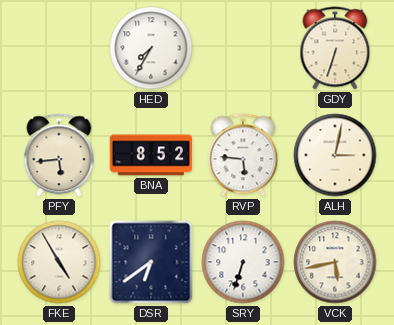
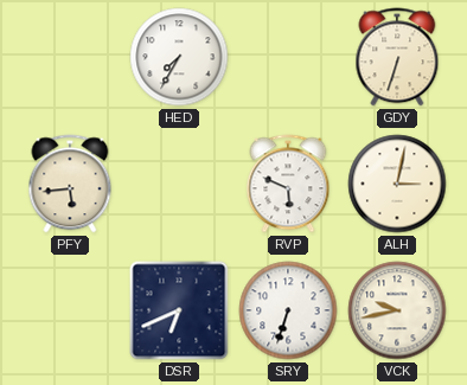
BNA: 8:52 -> none (151, 155)
RVP: 5:46 -> 5:49 (288, 184)
FKE: 4:55 -> none (59, 262)
DSR: 6:39 -> 6:41 (179, 310)
VCK: 5:43 -> 9:43 (397, 310)
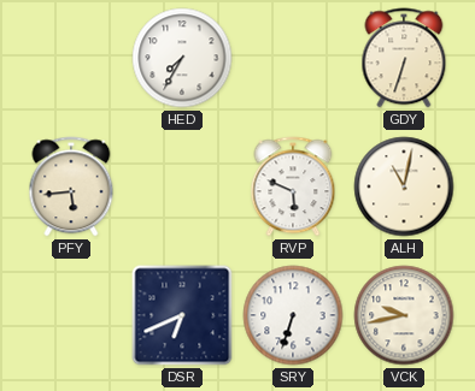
ALH: 3:02 -> 11:02 (404, 186)
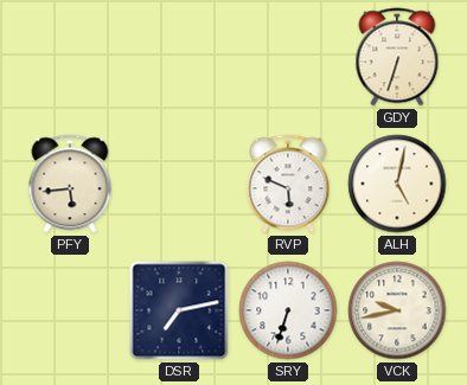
HED: 7:35 -> none (182, 58)
ALH: 11:02 -> 5:02 (397, 184)
DSR: 6:41 -> 7:13 (179, 310)
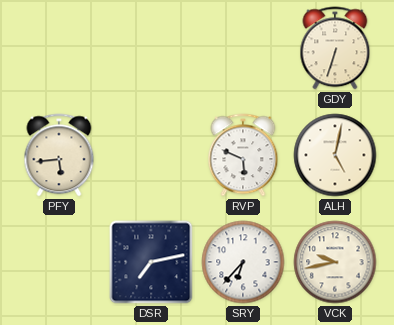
SRY: 6:33 -> 6:37 (243, 262)
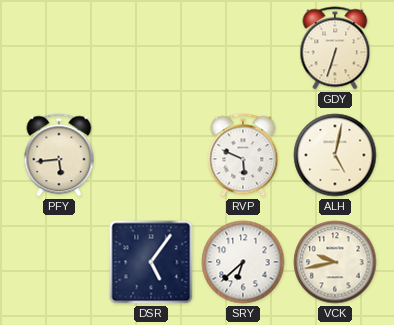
DSR: 7:13 -> 5:06 (151, 262)
SRY: 6:37 -> 6:38 (243, 262)
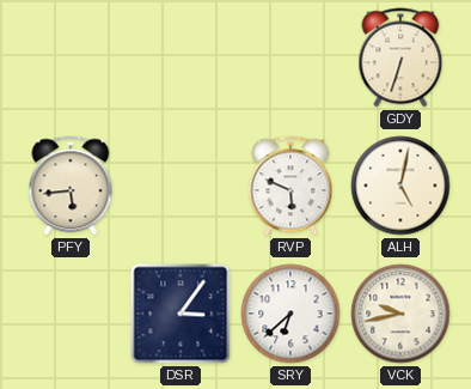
DSR: 5:06 -> 3:06 (181, 314)
